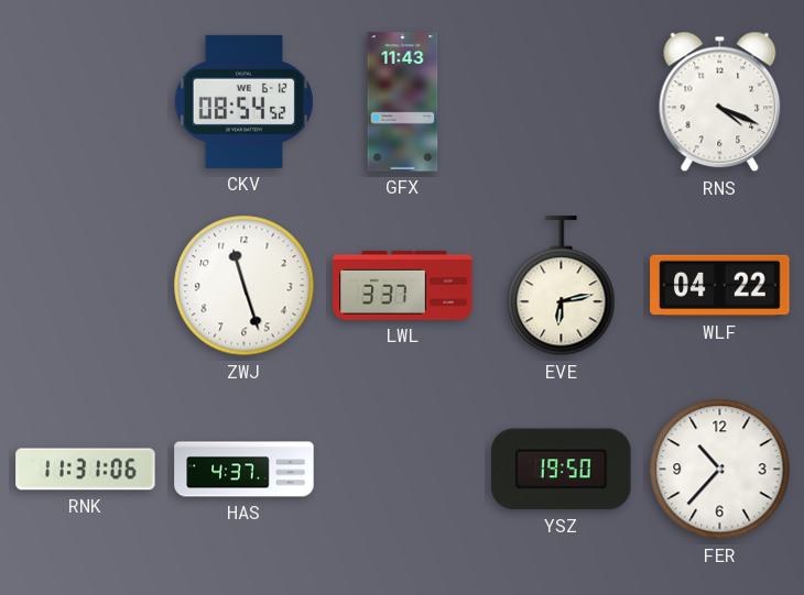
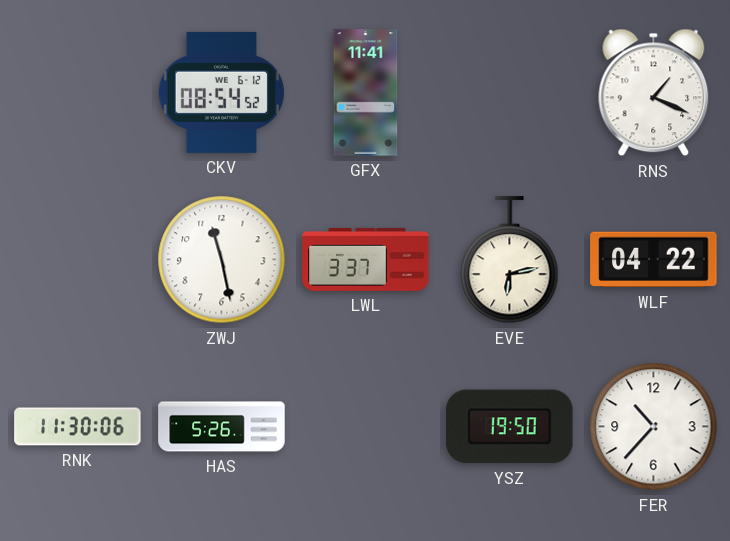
GFX: 11:43 -> 11:41 (366, 93)
RNS: 4:19 -> 1:19 (654, 93)
ZWJ: 11:27 -> 11:28 (222, 260)
RNK: 11:31 -> 11:30 (78, 427)
HAS: 4:37 -> 5:26 (222, 427)
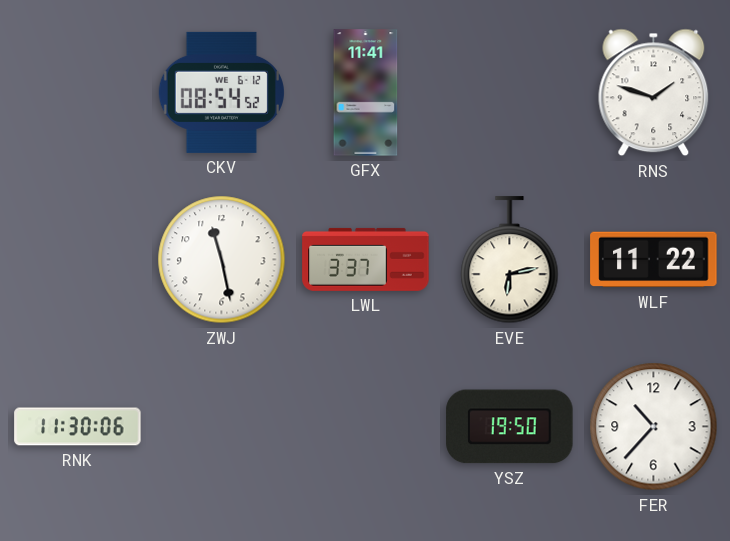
RNS: 1:19 -> 1:48 (654, 93)
WLF: 04:22 -> 11:22 (654, 260)
HAS: 5:26 -> none (222, 427)
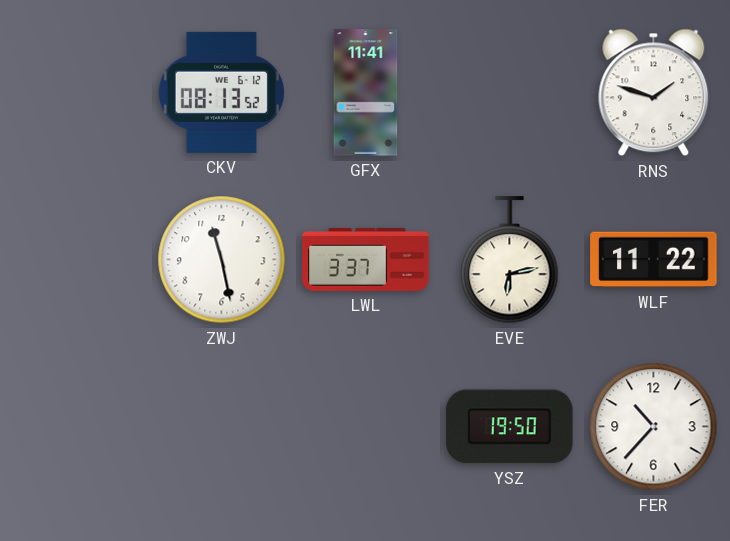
CKV: 08:54 -> 08:13 (221, 92)
RNK: 11:30 -> none (78, 427)
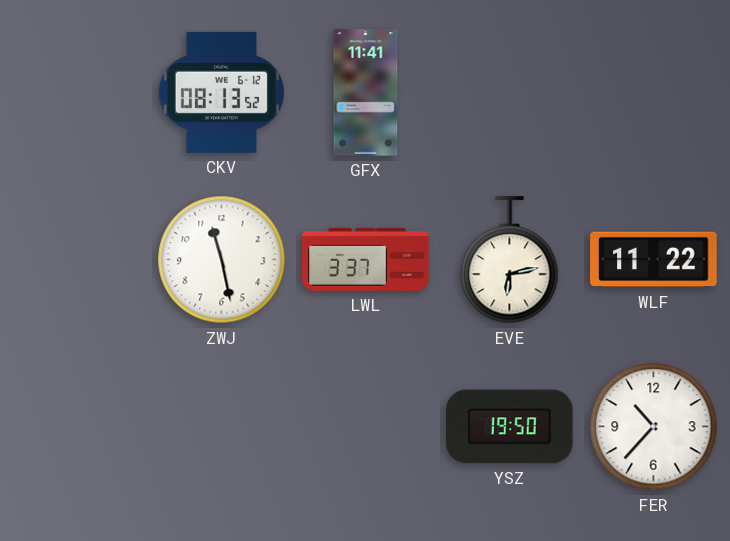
RNS: 1:48 -> none (654, 93)
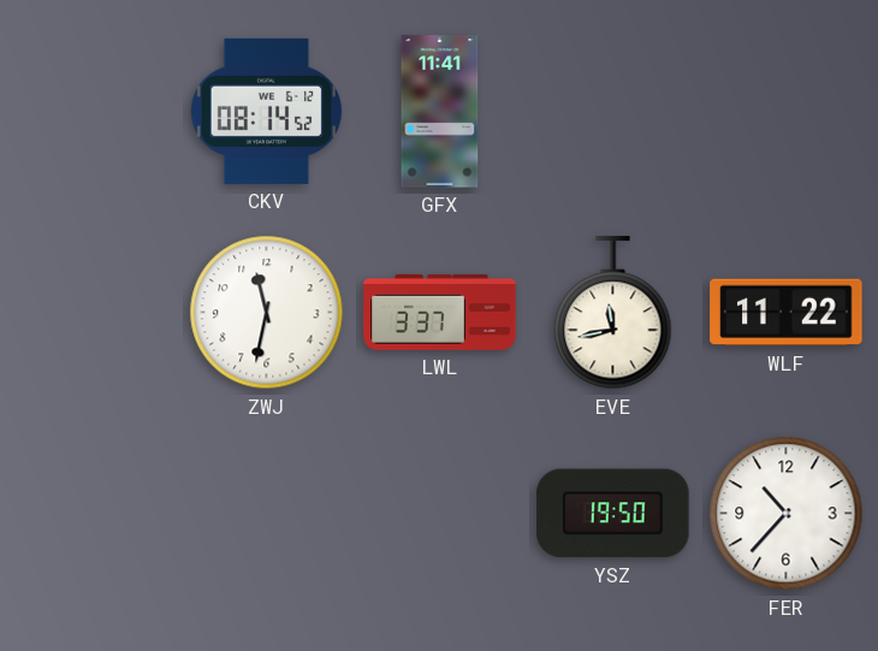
CKV: 08:13 -> 08:14 (266, 111)
ZWJ: 11:28 -> 11:32 (267, 313)
EVE: 6:13 -> 11:43 (613, 313)
